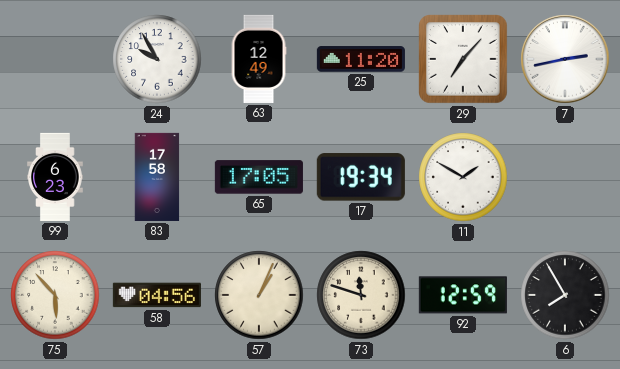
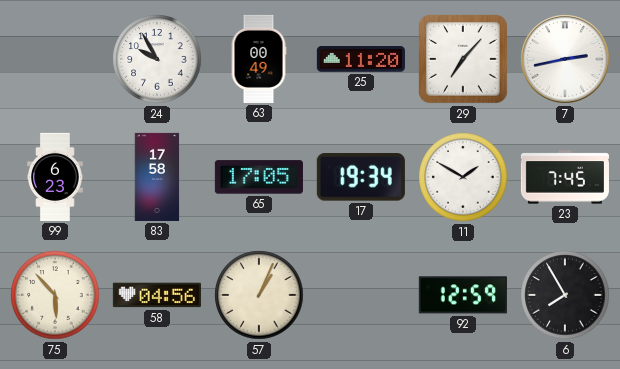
63: 12:49 -> 00:49 (259, 59)
23: none -> 7:45 (565, 177)
73: 11:48 -> none (361, 295)
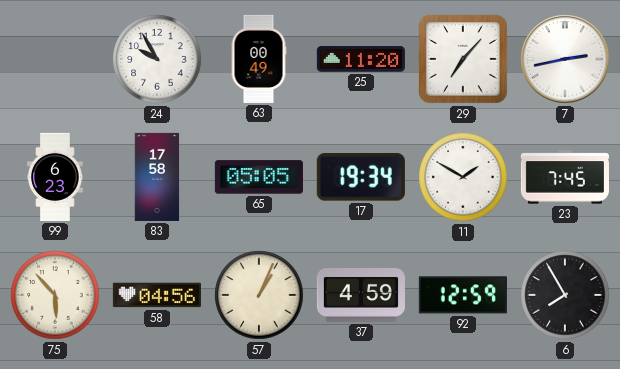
65: 17:05 -> 05:05 (259, 177)
37: none -> 4:59 (361, 296)
